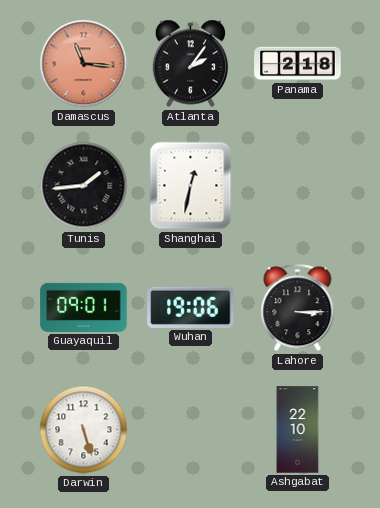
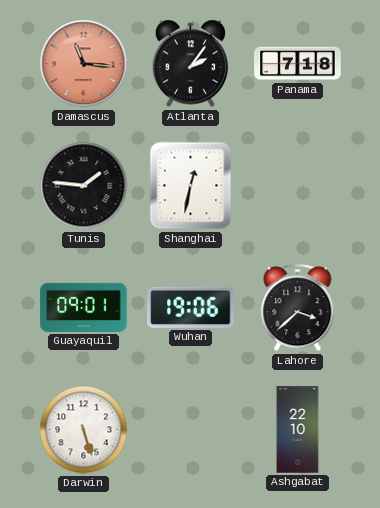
Panama: 2:18 -> 7:18 (298, 64)
Tunis: 1:44 -> 1:46 (84, 186)
Lahore: 3:15 -> 3:38 (298, 308)
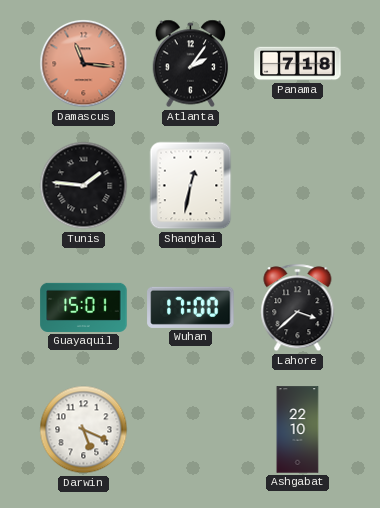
Guayaquil: 09:01 -> 15:01 (84, 307)
Wuhan: 19:06 -> 17:00 (191, 307)
Darwin: 5:27 -> 5:19 (84, 430)
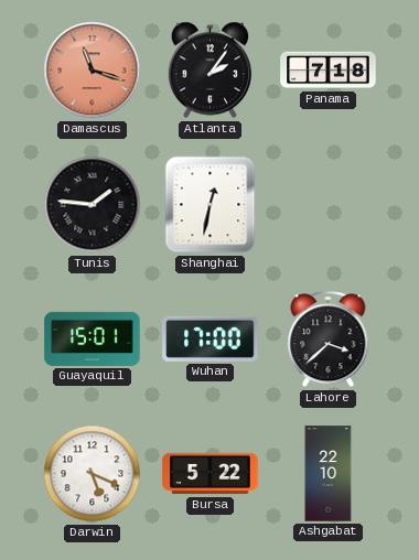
Damascus: 11:16 -> 11:18 (93, 71)
Bursa: none -> 5:22 (211, 474)
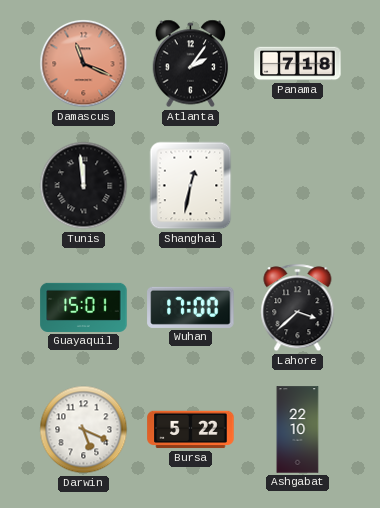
Damascus: 11:18 -> 11:19 (84, 64)
Tunis: 1:46 -> 11:59 (84, 186)
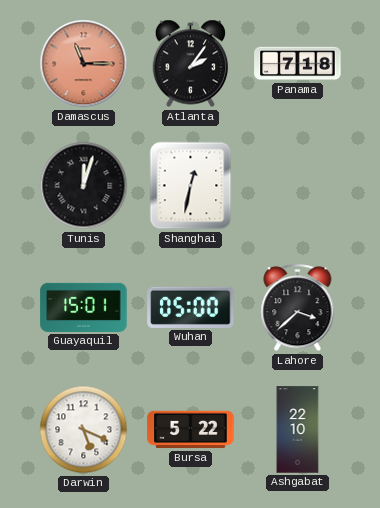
Damascus: 11:19 -> 11:15 (84, 64)
Tunis: 11:59 -> 12:03 (84, 186)
Wuhan: 17:00 -> 05:00 (191, 307)
